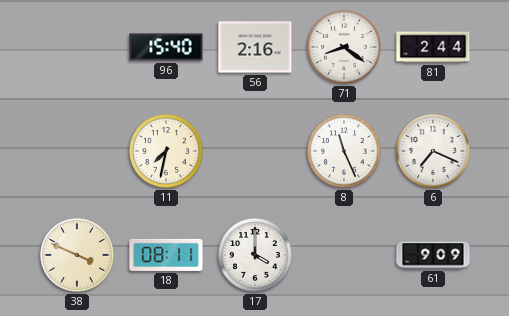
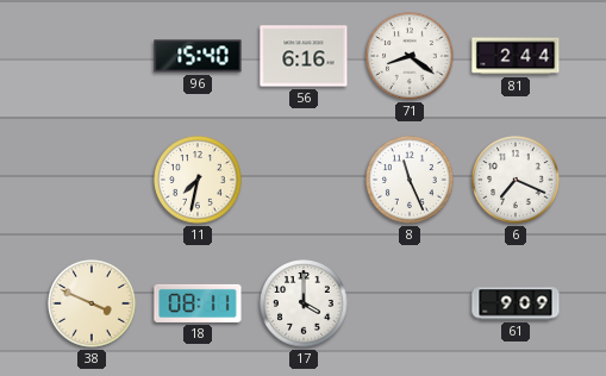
56: 2:16 -> 6:16 (304, 56)
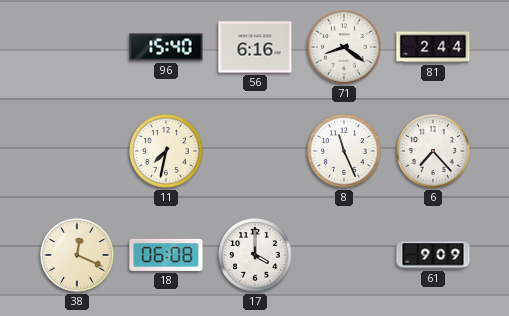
6: 7:19 -> 7:23 (433, 151)
38: 3:49 -> 12:19 (77, 255)
18: 08:11 -> 06:08 (166, 255)
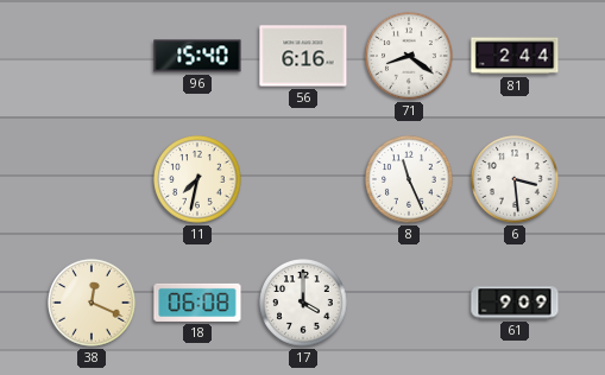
6: 7:23 -> 3:29 (515, 179)
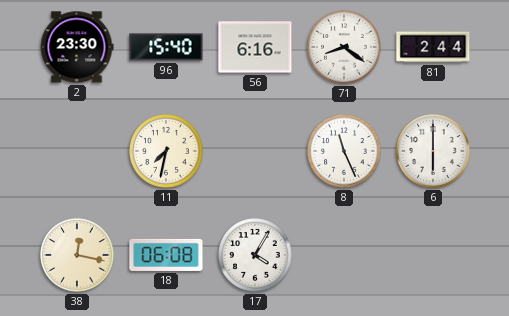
2: none -> 23:30 (77, 47)
6: 3:29 -> 6:00 (433, 151)
38: 12:19 -> 12:17 (77, 255)
17: 4:00 -> 4:05 (255, 255)
61: 9:09 -> none (515, 303)
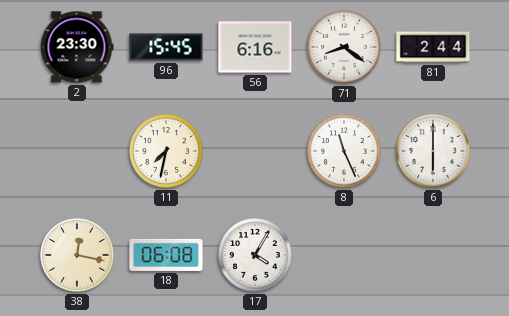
96: 15:40 -> 15:45 (166, 47)
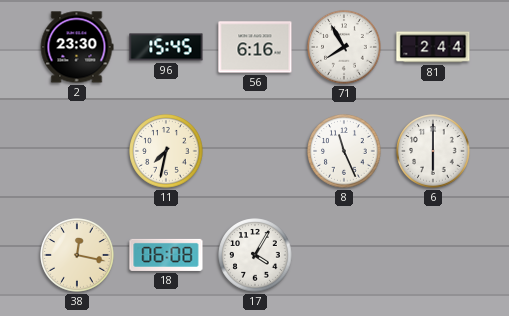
71: 8:21 -> 7:55 (344, 47)
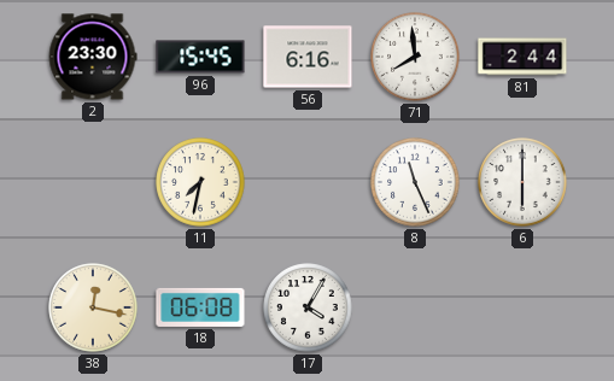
71: 7:55 -> 7:59 (415, 57)
